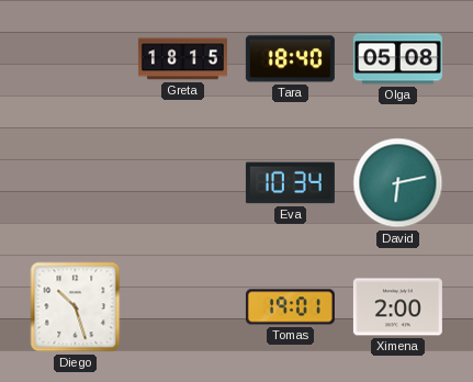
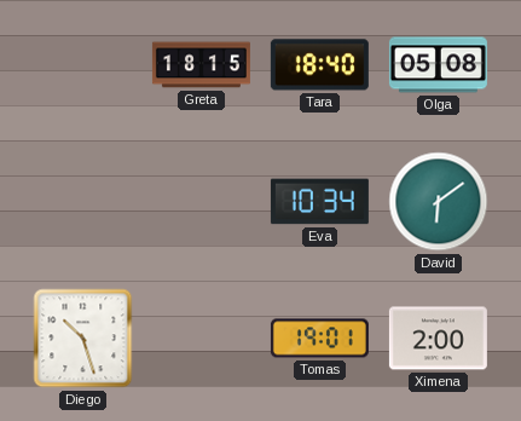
David: 6:13 -> 6:09 (439, 202)
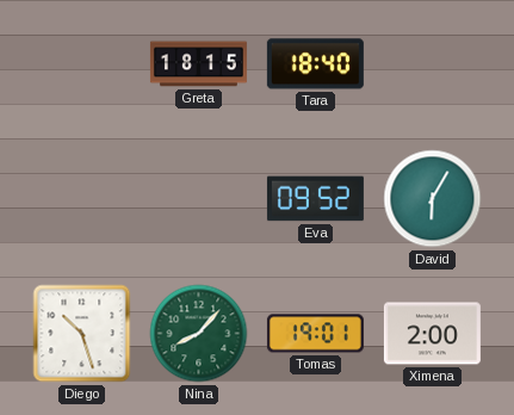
Olga: 05:08 -> none (438, 65)
Eva: 10:34 -> 09:52 (315, 199)
David: 6:09 -> 6:05 (433, 199)
Nina: none -> 8:07 (199, 334)
